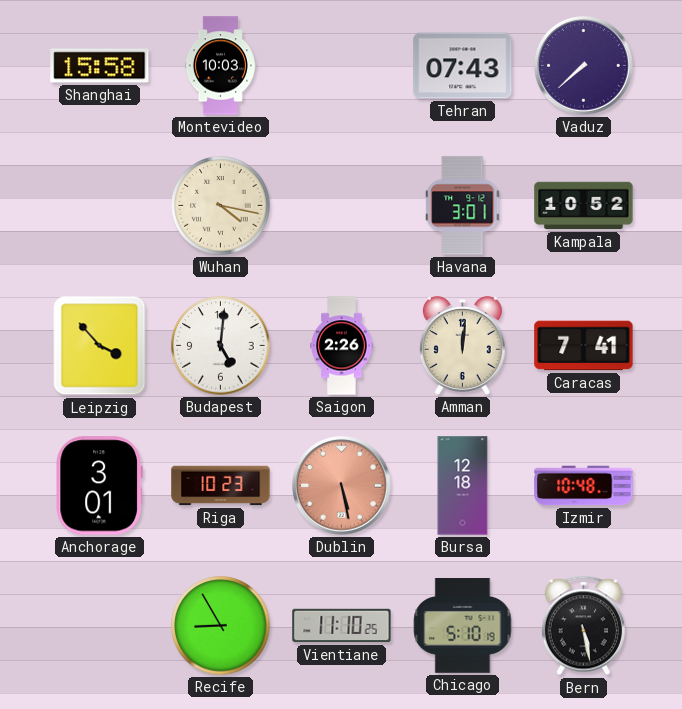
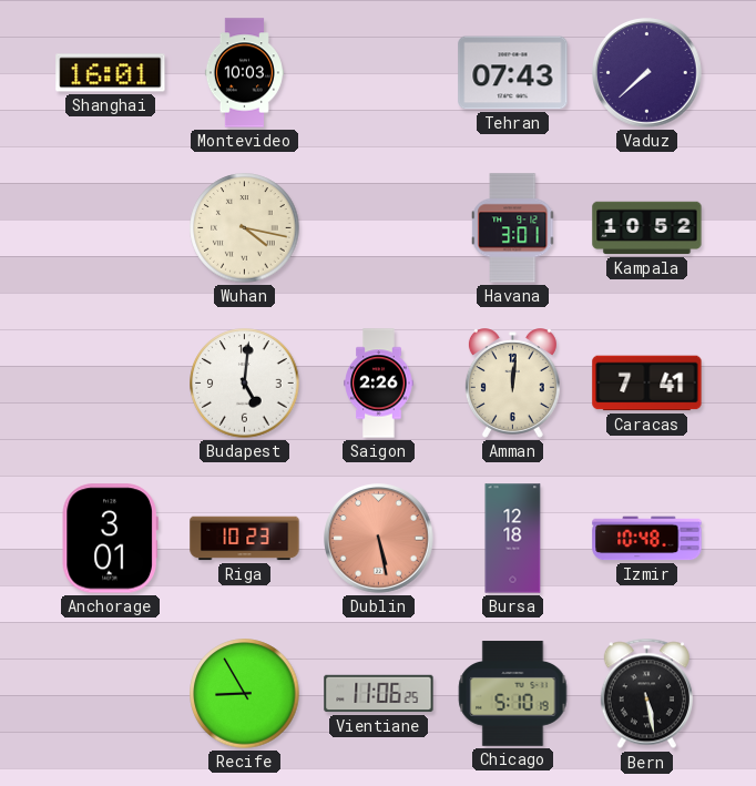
Shanghai: 15:58 -> 16:01 (111, 73)
Leipzig: 3:53 -> none (100, 346)
Vientiane: 11:10 -> 11:06 (379, 694)
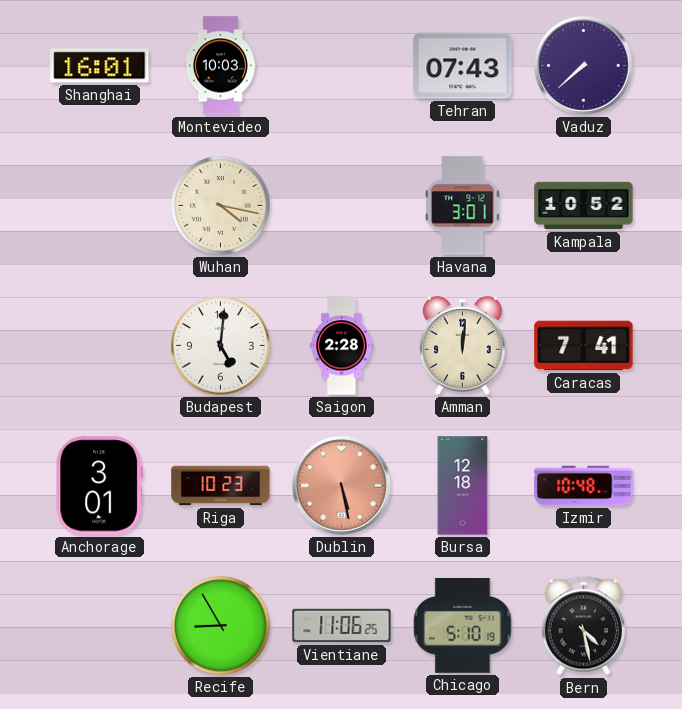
Saigon: 2:26 -> 2:28 (342, 346)
Bern: 5:28 -> 4:28 (583, 626)
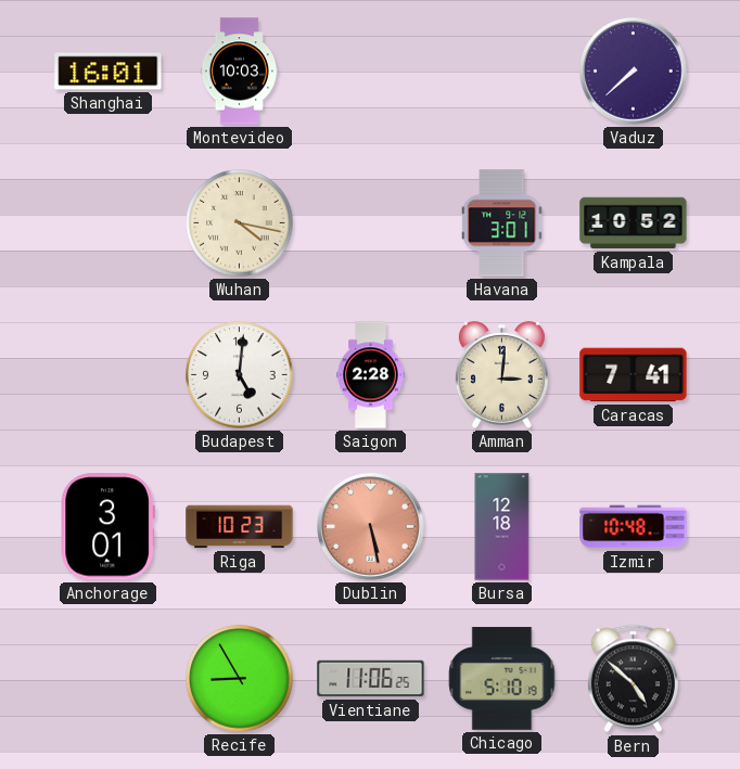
Tehran: 07:43 -> none (463, 66)
Amman: 12:01 -> 3:01 (501, 375)
Bern: 4:28 -> 4:52 (633, 679)
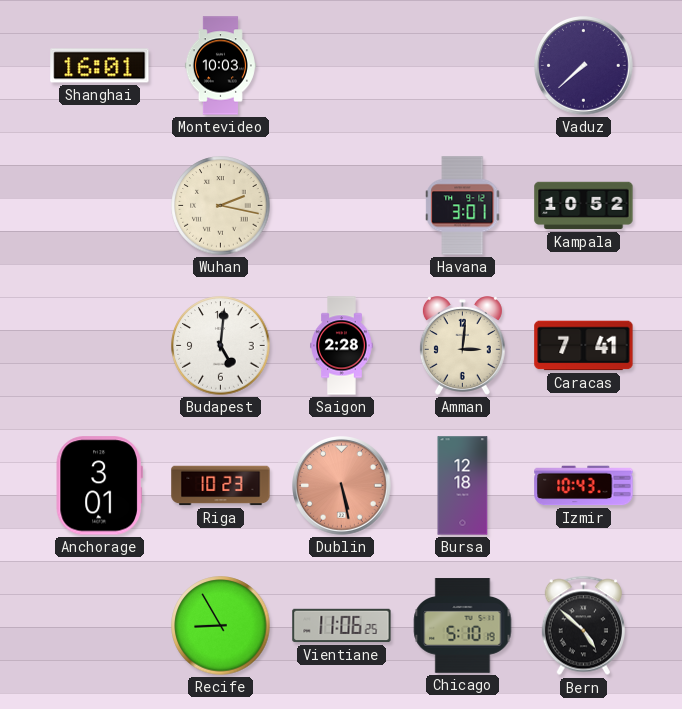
Wuhan: 4:17 -> 2:17 (221, 206)
Izmir: 10:48 -> 10:43 (584, 486)
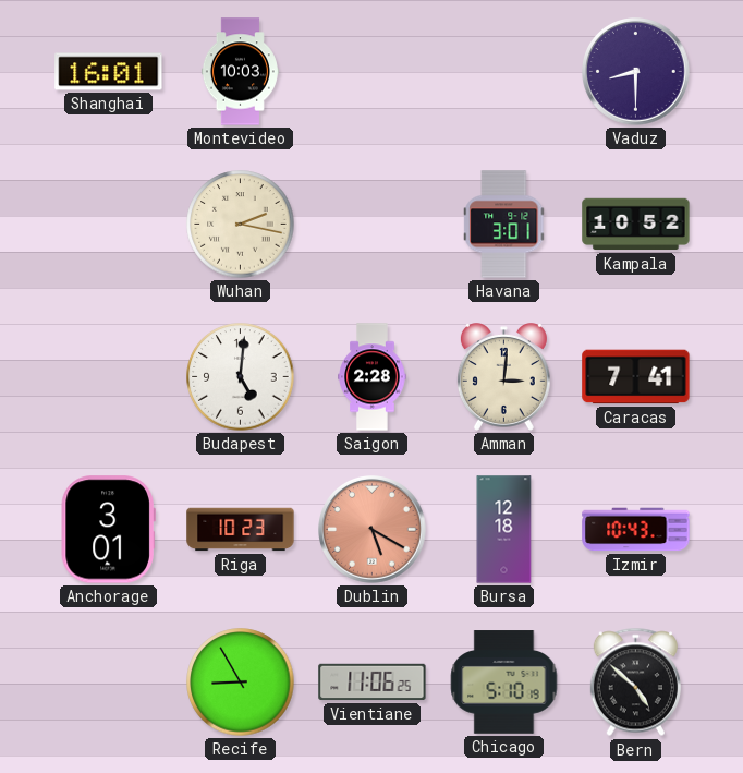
Vaduz: 7:38 -> 8:30 (636, 72)
Dublin: 5:28 -> 5:20 (373, 530)
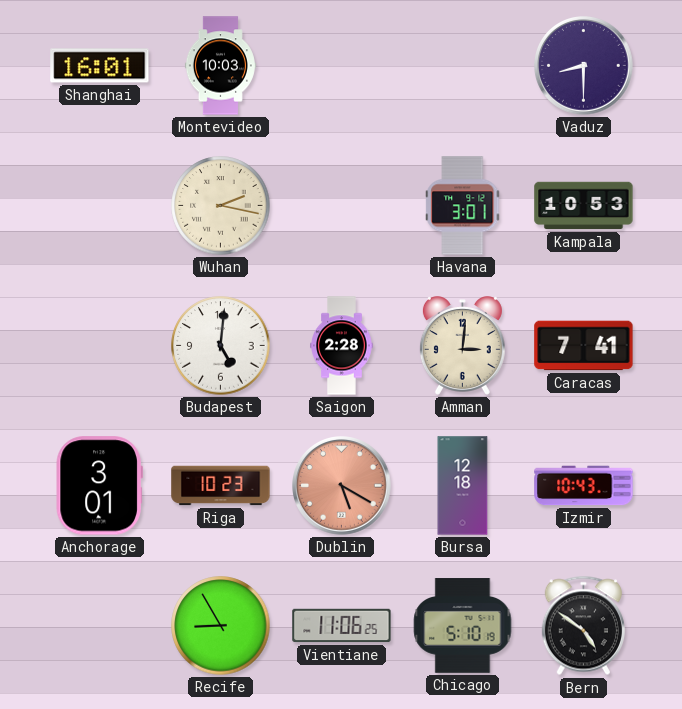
Kampala: 10:52 -> 10:53 (584, 206)
Bern: 4:52 -> 4:51 (583, 626)
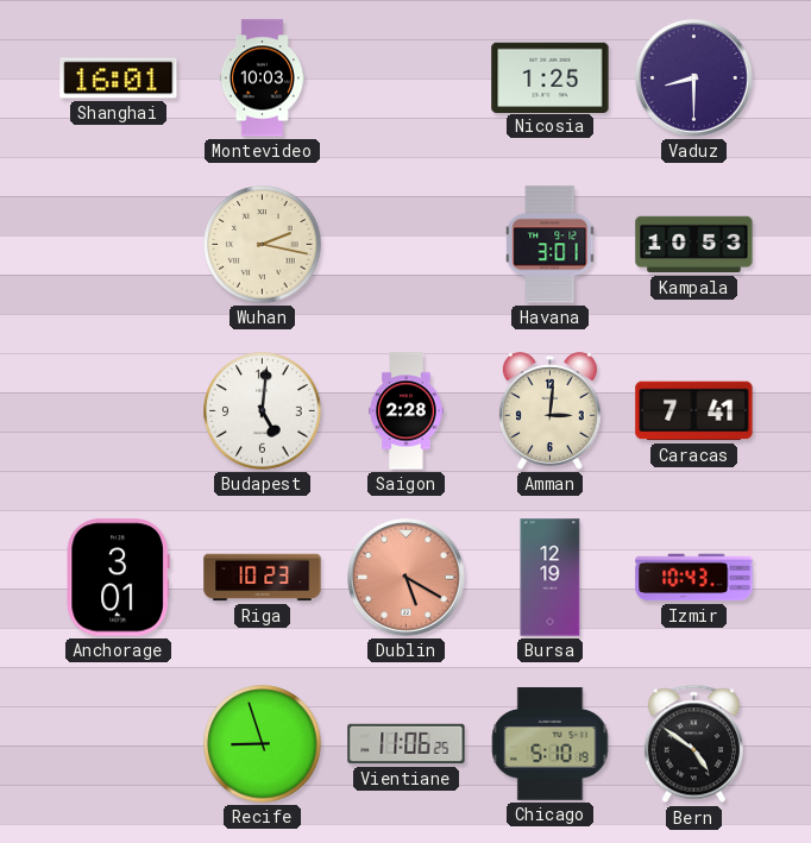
Nicosia: none -> 1:25 (551, 77)
Bursa: 12:18 -> 12:19 (551, 578)
Recife: 8:55 -> 8:57 (263, 744)
